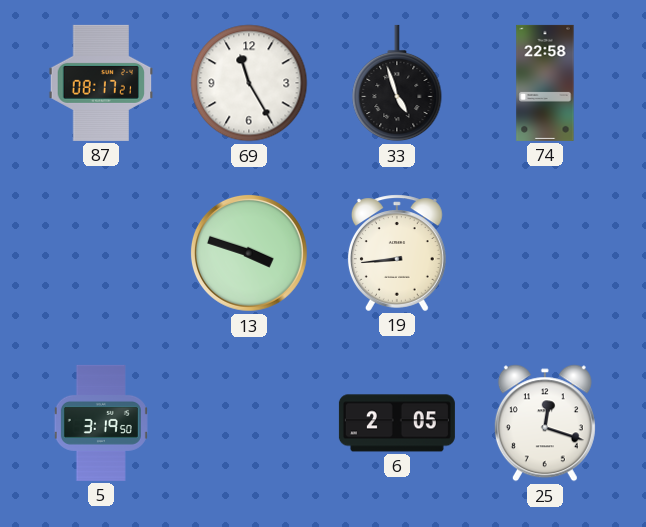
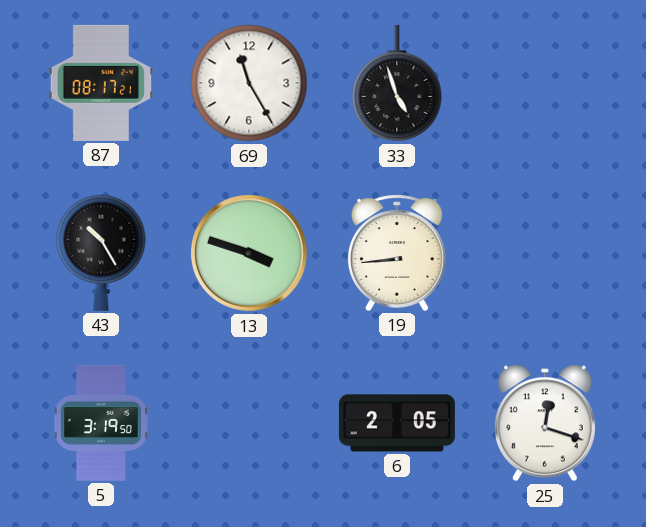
74: 22:58 -> none (545, 83)
43: none -> 10:25 (101, 253)
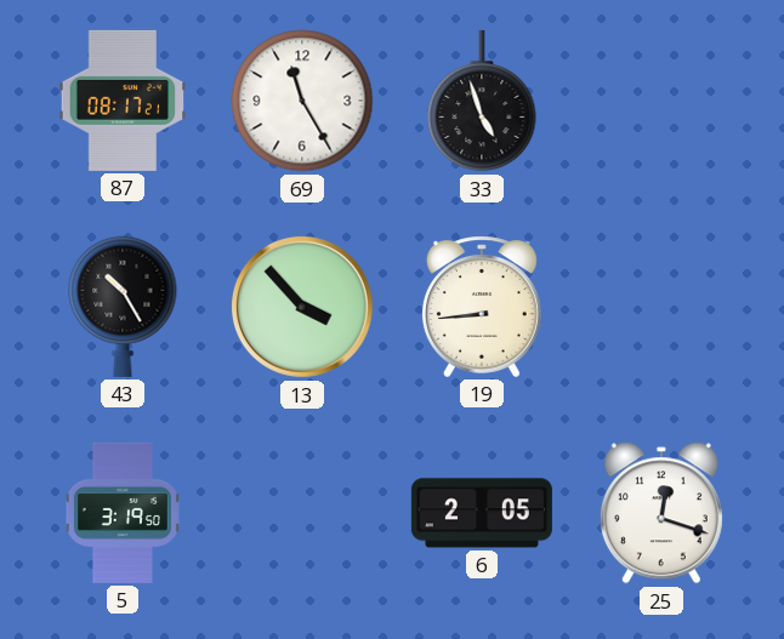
13: 3:48 -> 3:53 (302, 307)
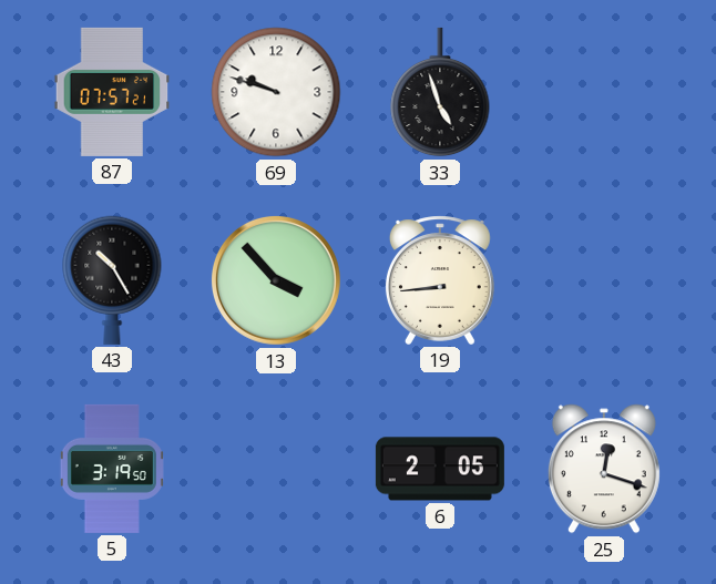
87: 08:17 -> 07:57 (112, 92)
69: 11:25 -> 9:48 (276, 92)
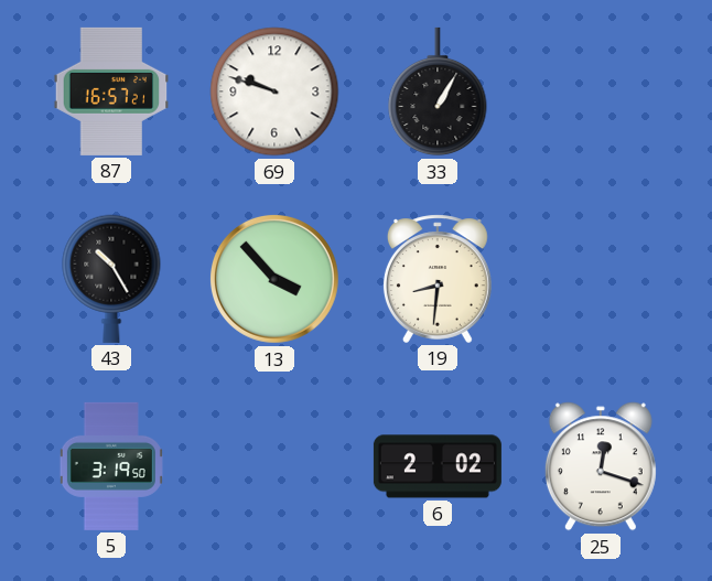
87: 07:57 -> 16:57 (111, 92)
33: 4:57 -> 1:05 (438, 92)
19: 8:44 -> 8:31 (438, 279)
6: 2:05 -> 2:02 (438, 466)
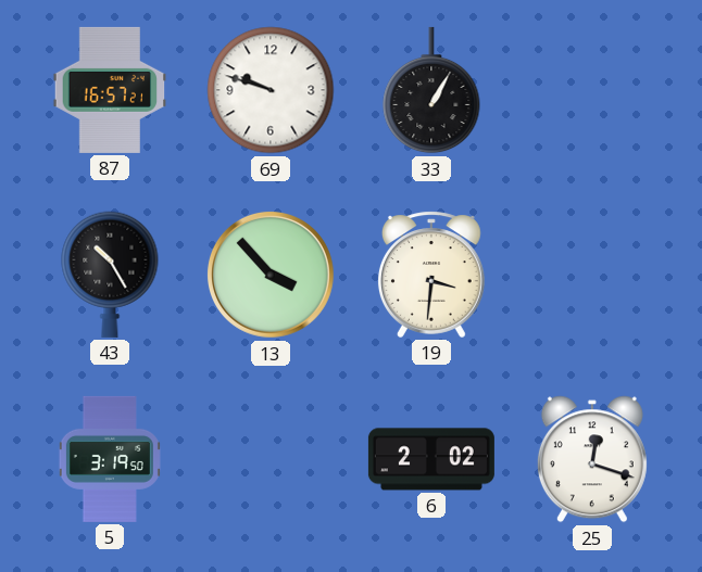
19: 8:31 -> 3:31 (431, 275)
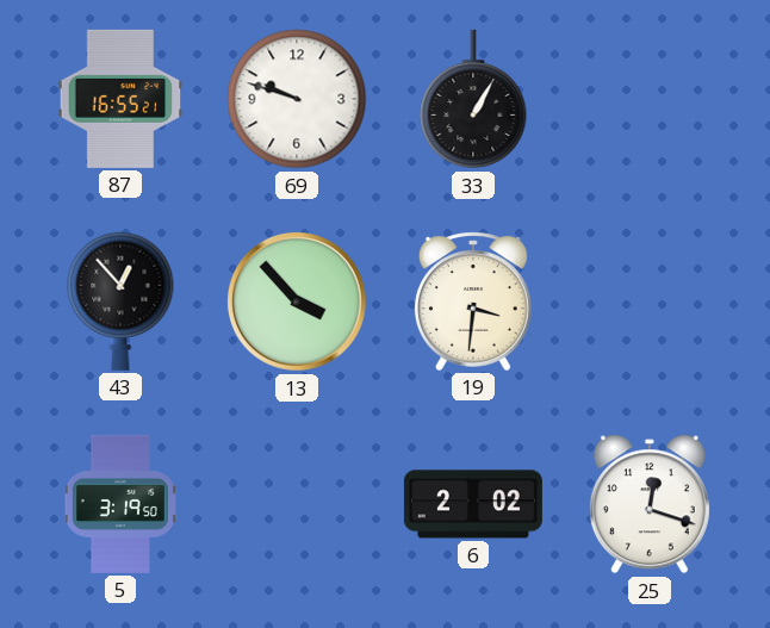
87: 16:57 -> 16:55 (120, 99)
43: 10:25 -> 12:53 (120, 301)
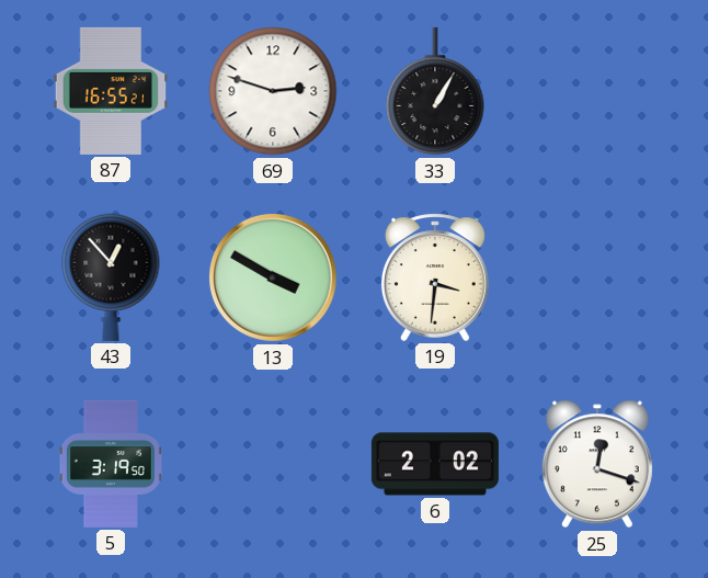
69: 9:48 -> 2:48 (273, 91)
13: 3:53 -> 3:50 (273, 277)
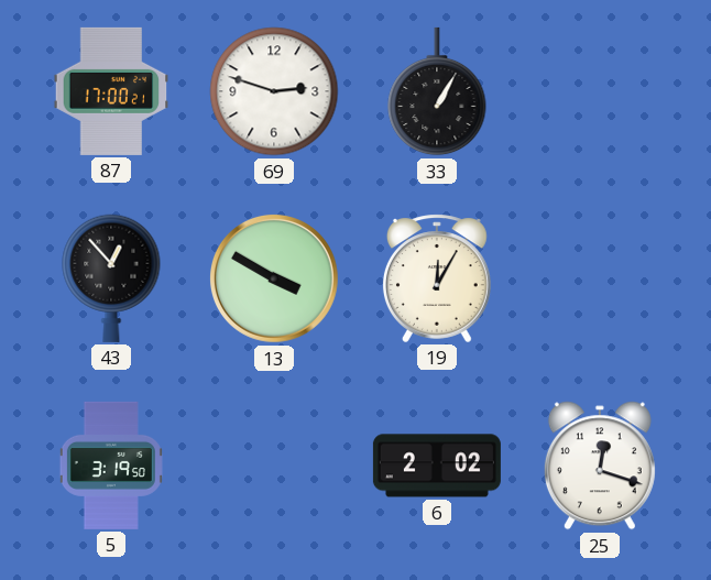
87: 16:55 -> 17:00 (111, 91)
19: 3:31 -> 12:05 (437, 278)
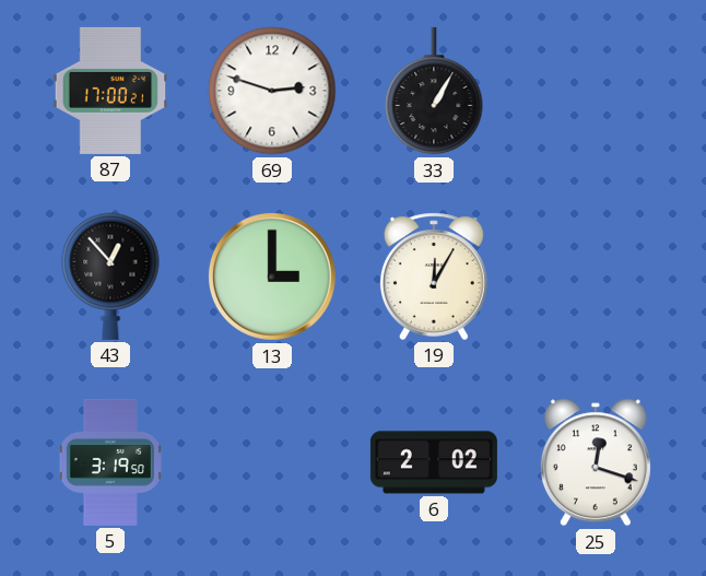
13: 3:50 -> 3:00 (272, 277)
